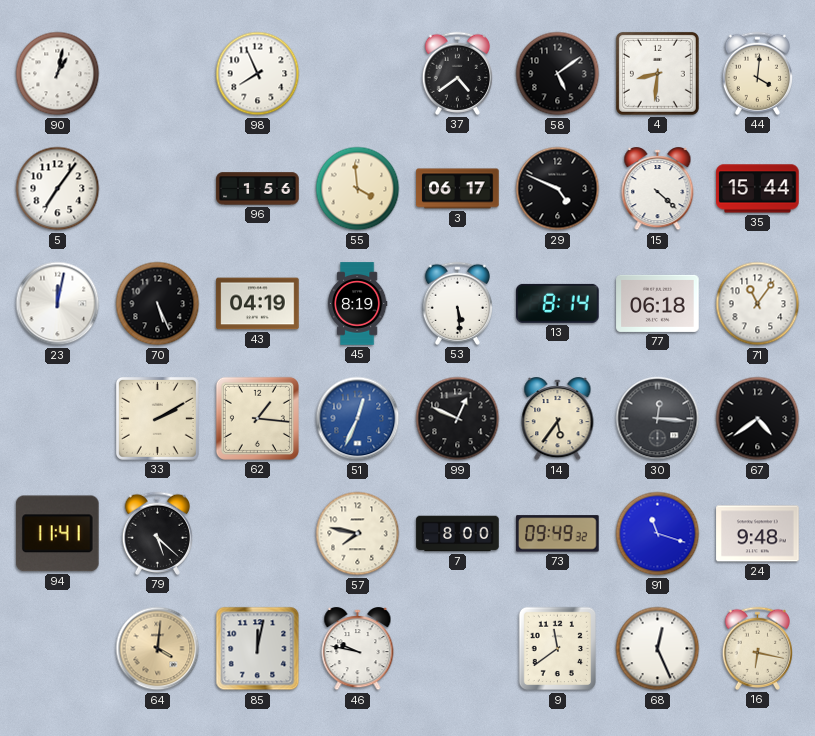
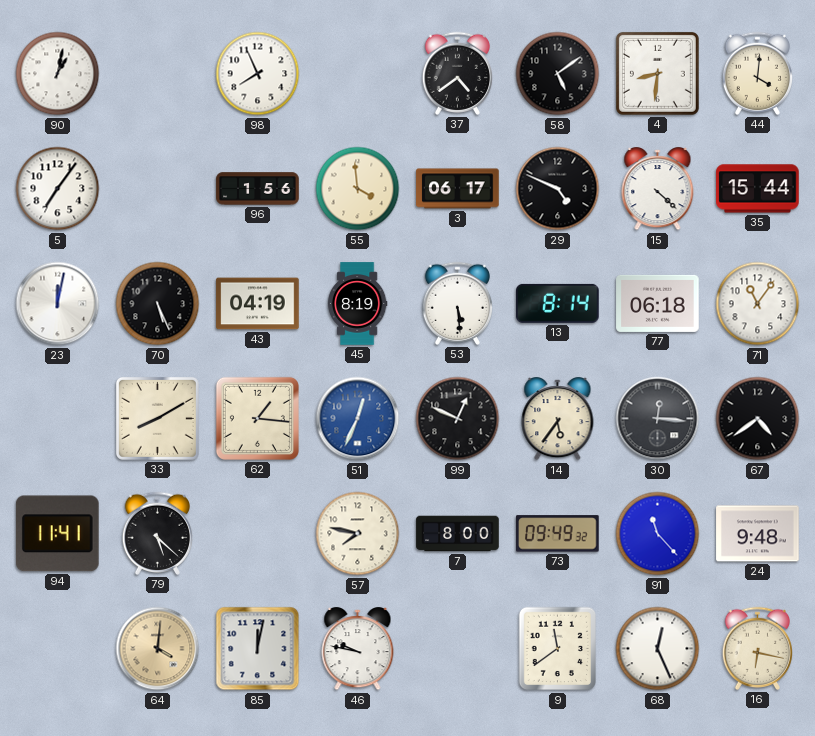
33: 2:10 -> 8:10 (157, 418)
91: 11:18 -> 11:23 (658, 534)
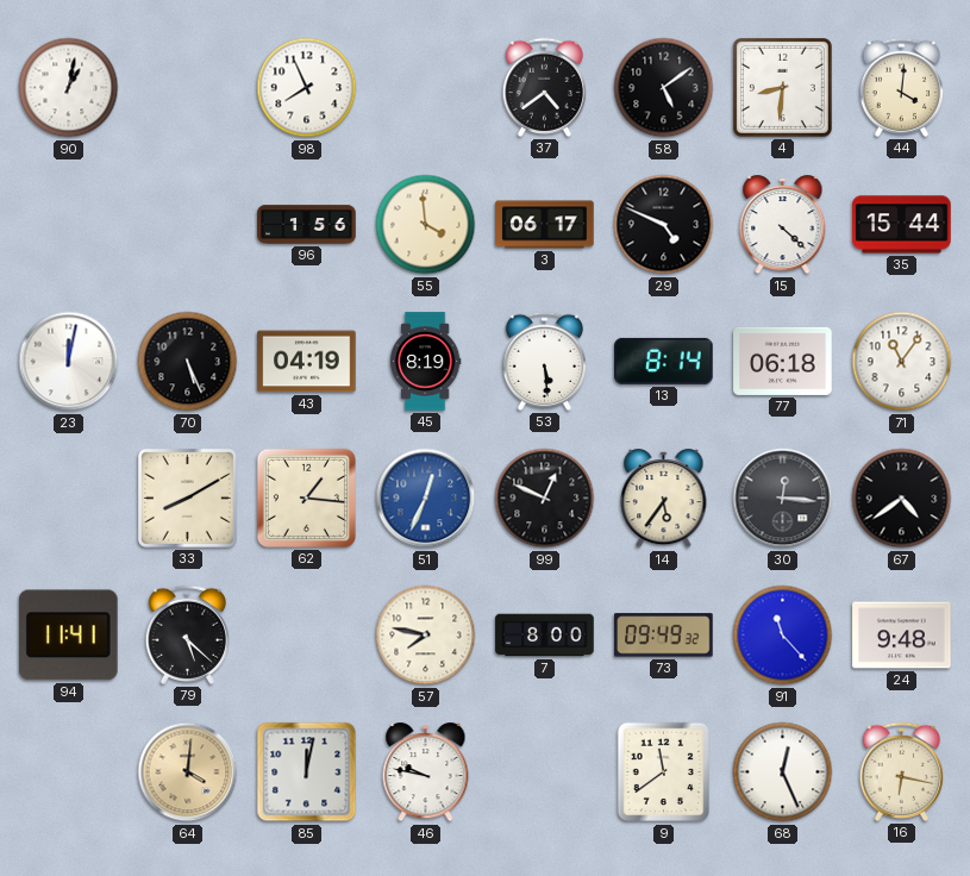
5: 7:06 -> none (58, 189)
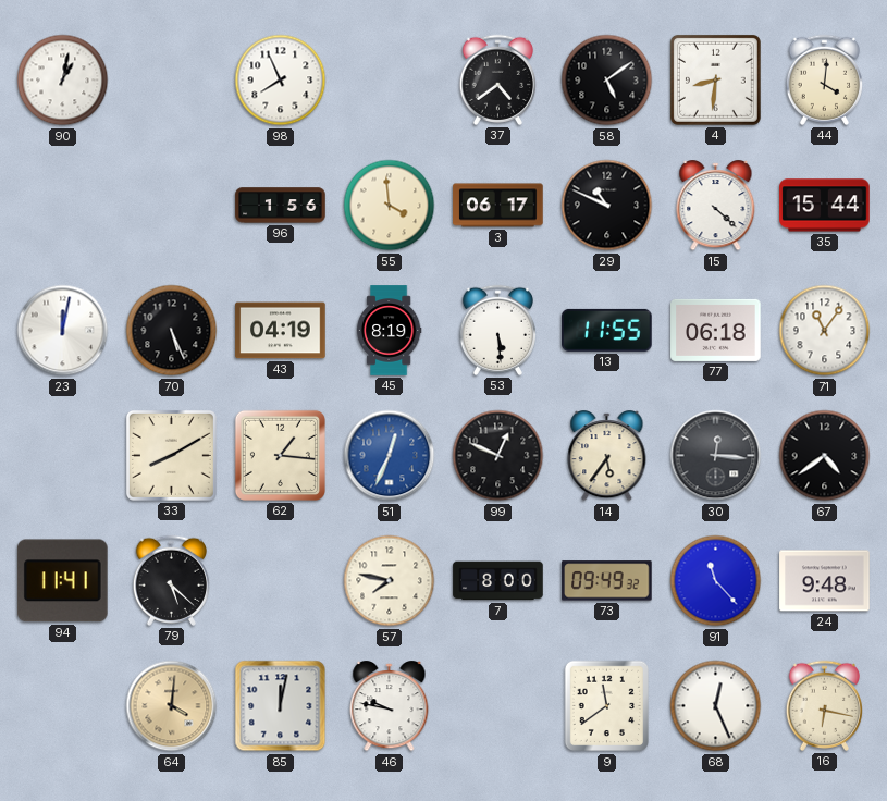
29: 4:49 -> 10:49 (607, 206)
13: 8:14 -> 11:55 (607, 330)
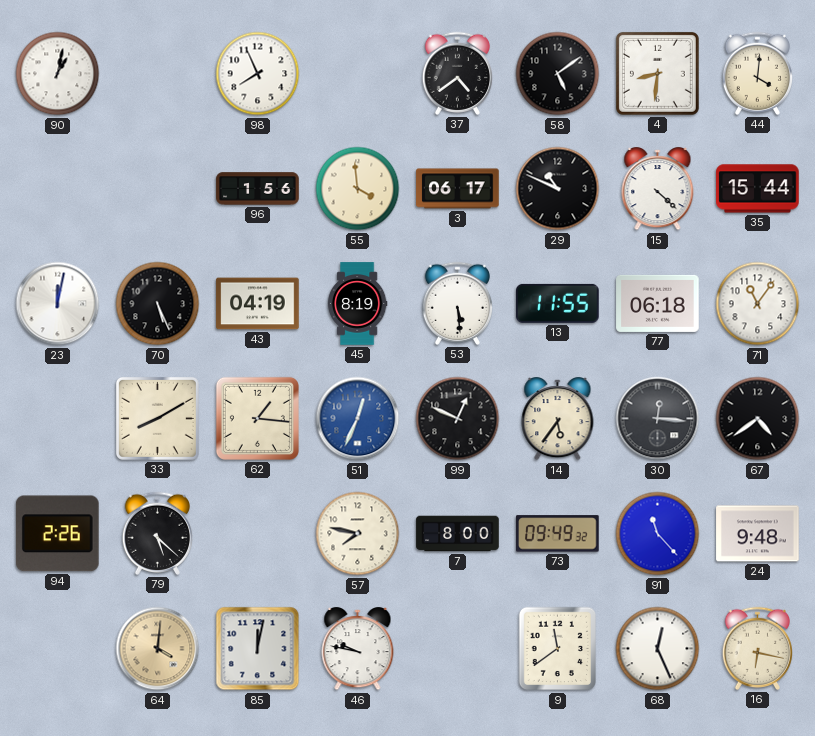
94: 11:41 -> 2:26 (57, 534)
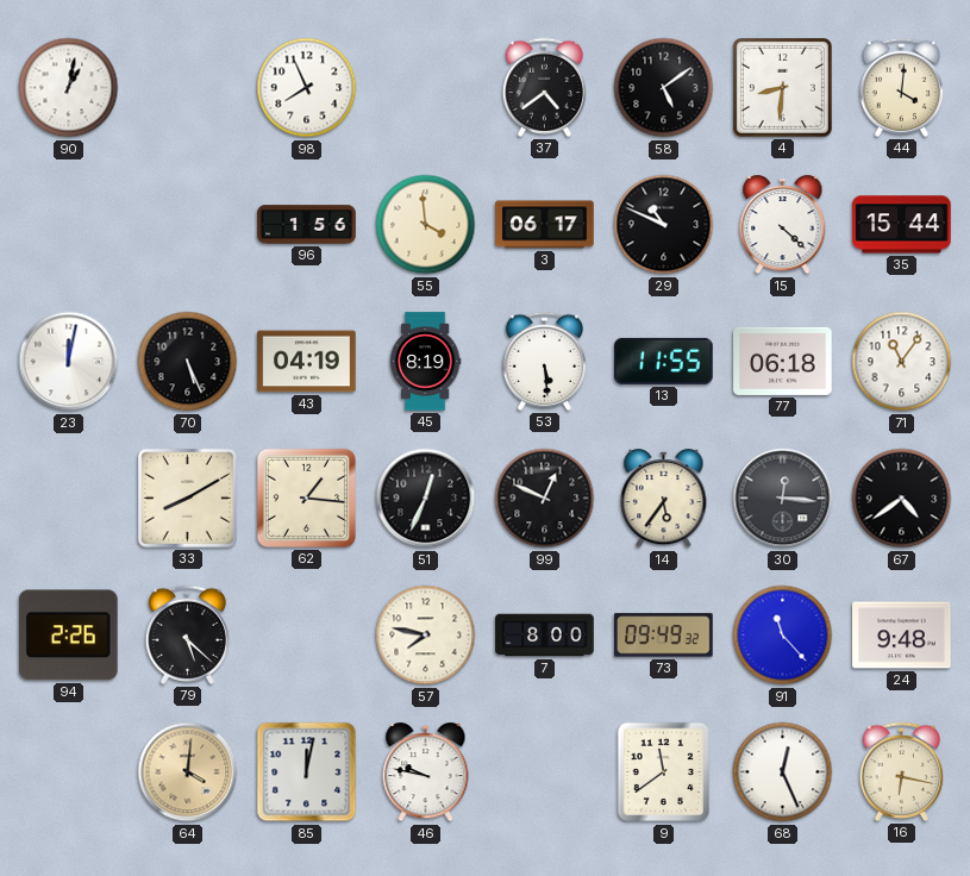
51 dial: blue -> black (426, 499)
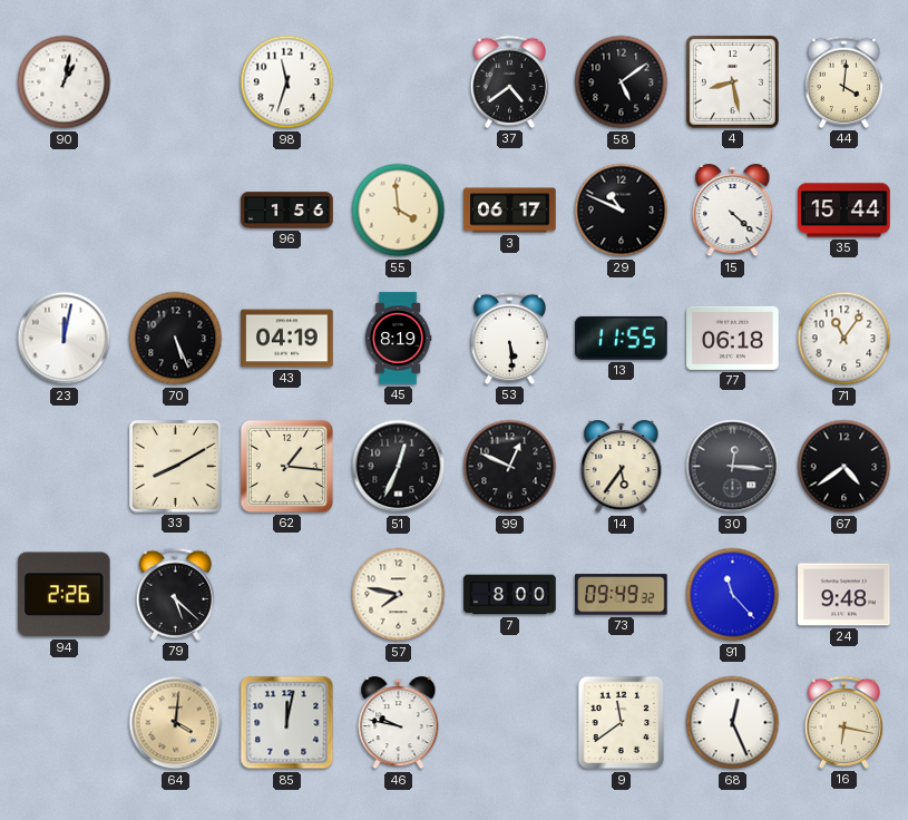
98: 7:56 -> 11:33 (287, 82)
4: 8:31 -> 8:28 (732, 81)
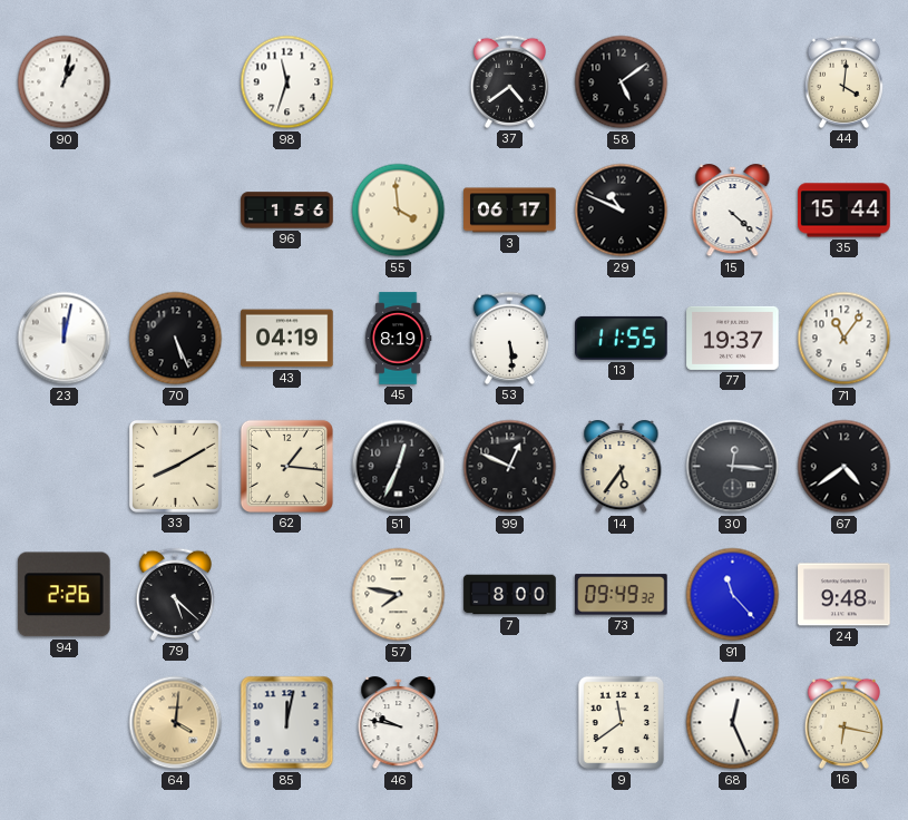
4: 8:28 -> none (732, 81)
77: 06:18 -> 19:37 (733, 338)
